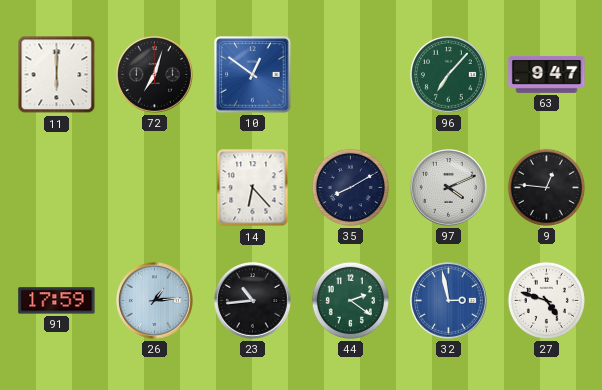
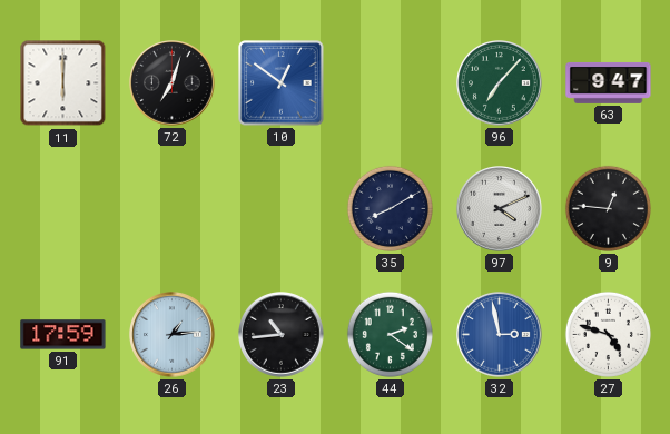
14: 6:23 -> none (253, 188)
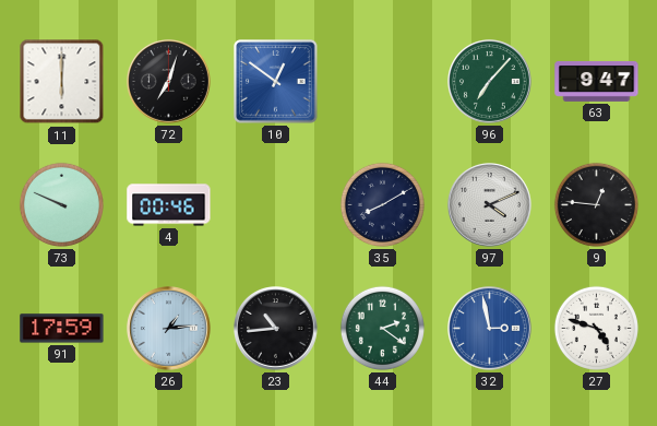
73: none -> 9:49 (61, 204)
4: none -> 00:46 (169, 205)
